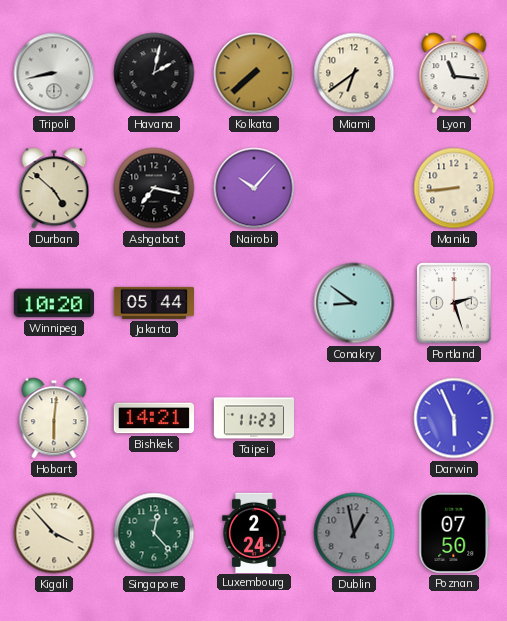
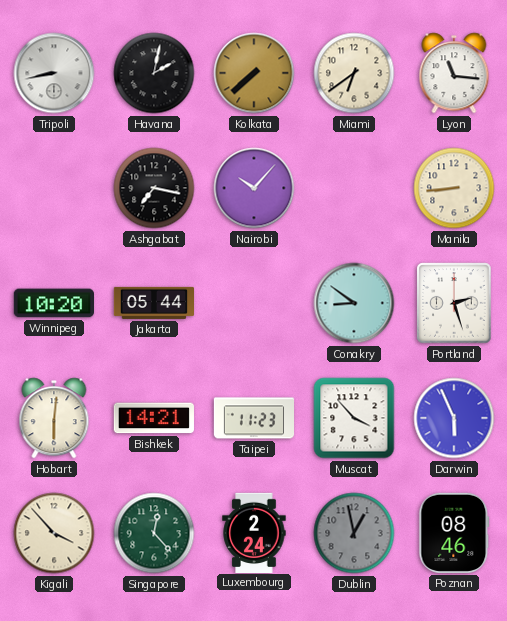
Durban: 4:52 -> none (54, 188)
Muscat: none -> 3:53 (354, 418)
Poznan: 07:50 -> 08:46 (454, 533)
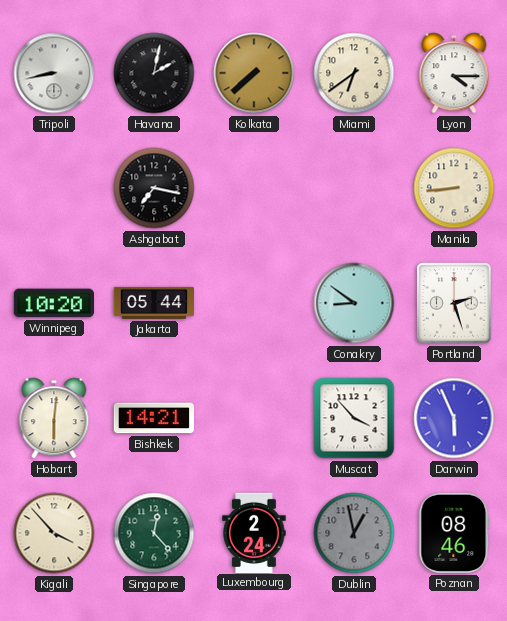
Lyon: 11:16 -> 4:15 (454, 73)
Nairobi: 10:07 -> none (254, 188)
Taipei: 11:23 -> none (254, 418)
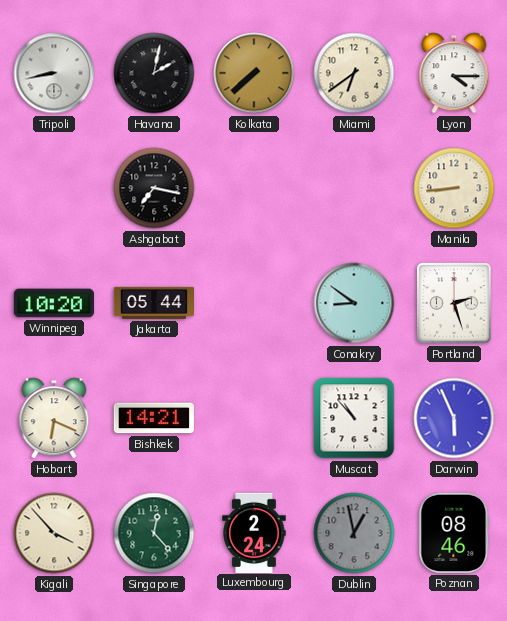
Hobart: 6:01 -> 6:19 (54, 418)
Muscat: 3:53 -> 10:53 (354, 418)
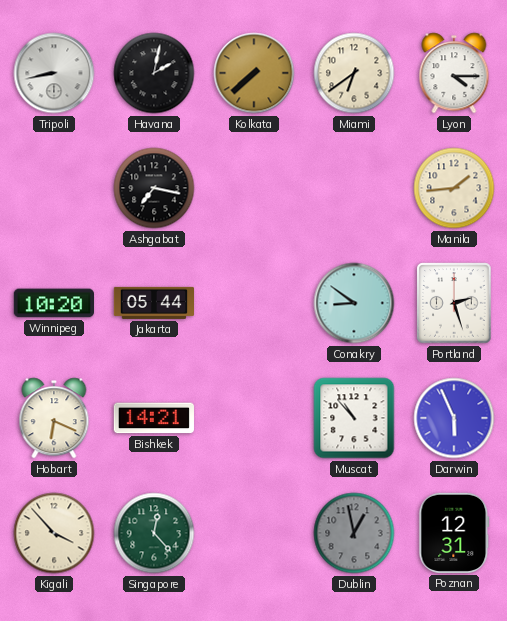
Manila: 8:44 -> 1:44 (454, 188)
Luxembourg: 2:24 -> none (254, 532)
Poznan: 08:46 -> 12:31 (454, 533)
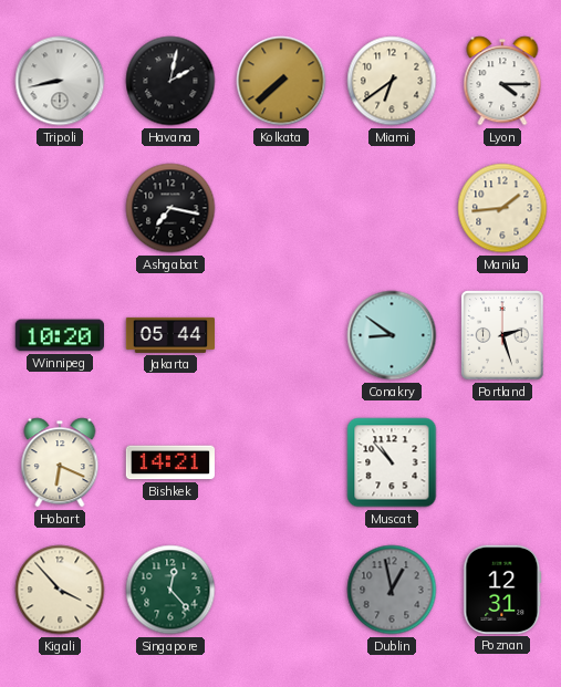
Darwin: 5:56 -> none (454, 418)
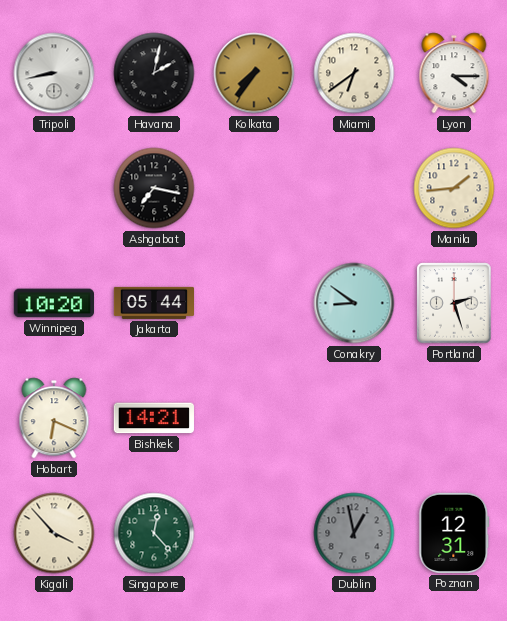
Kolkata: 7:38 -> 7:36 (254, 73)
Muscat: 10:53 -> none (392, 462)
